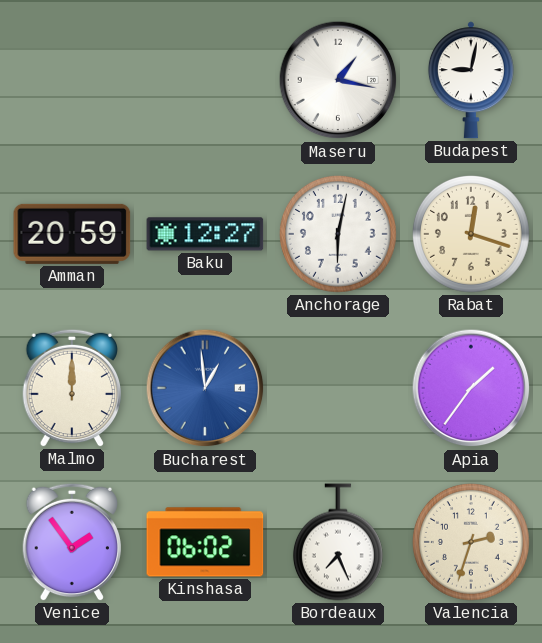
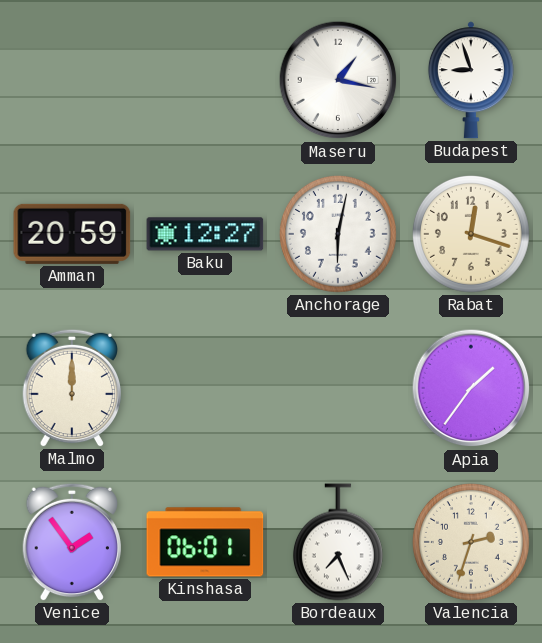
Budapest: 9:02 -> 8:57 (471, 80)
Bucharest: 12:59 -> none (205, 388)
Kinshasa: 06:02 -> 06:01 (205, 542)
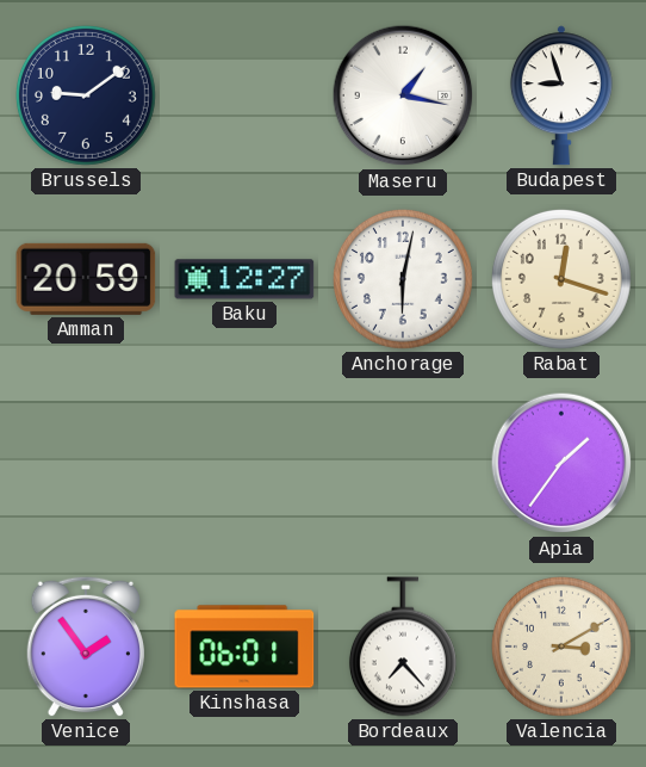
Brussels: none -> 9:09 (86, 95)
Malmo: 12:00 -> none (71, 388)
Bordeaux: 7:26 -> 7:23 (403, 647)
Valencia: 2:33 -> 3:10 (561, 647)
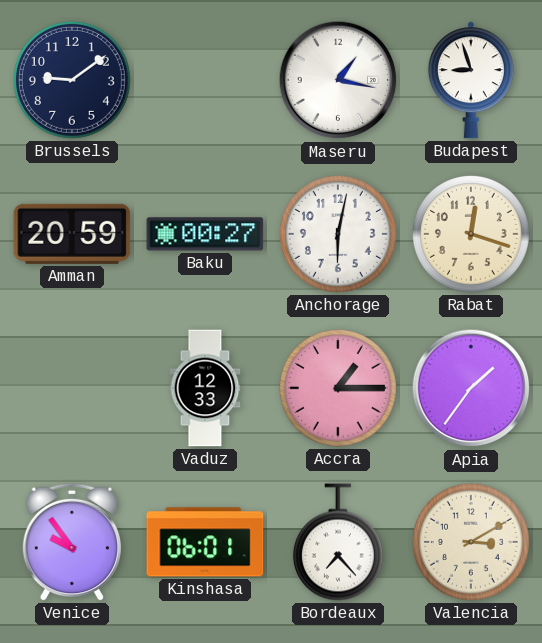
Baku: 12:27 -> 00:27 (205, 234)
Vaduz: none -> 12:33 (205, 388)
Accra: none -> 1:15 (338, 388)
Venice: 1:54 -> 9:54 (71, 542)
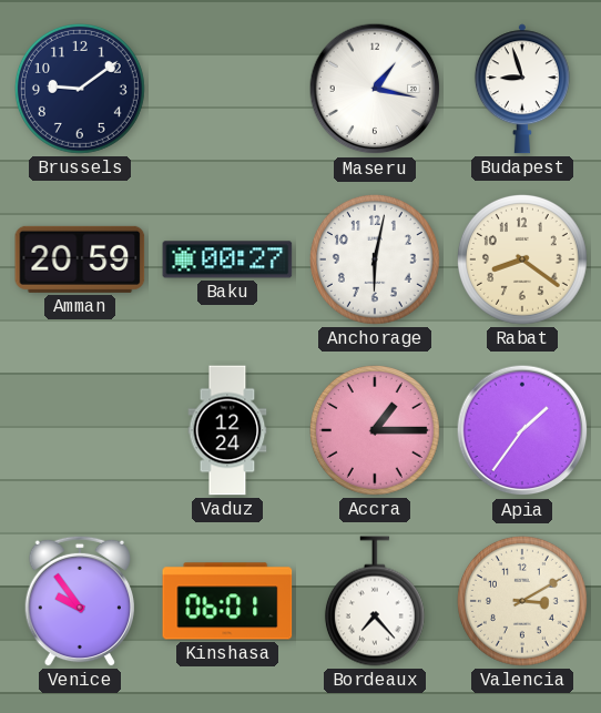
Rabat: 12:18 -> 8:21 (522, 259)
Vaduz: 12:33 -> 12:24 (227, 430)
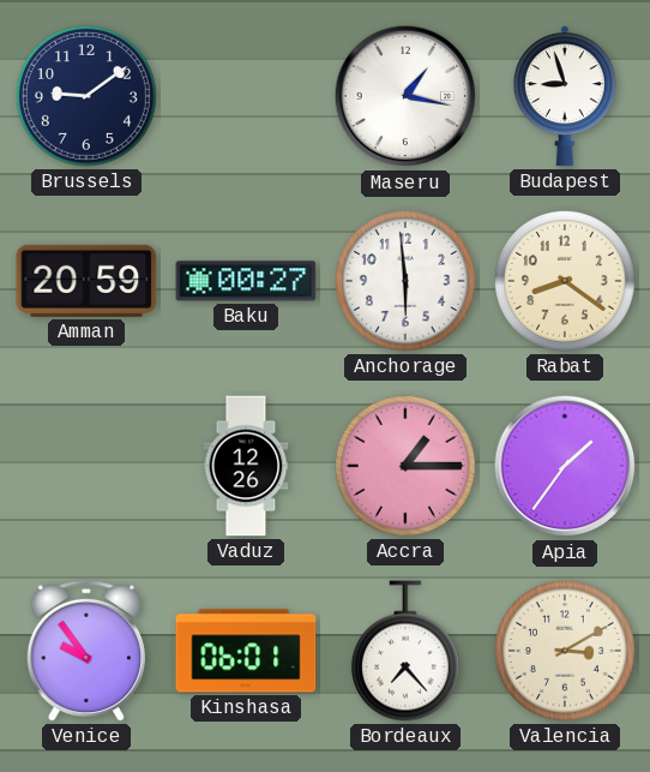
Anchorage: 6:02 -> 5:59 (405, 281)
Vaduz: 12:24 -> 12:26 (246, 466)
